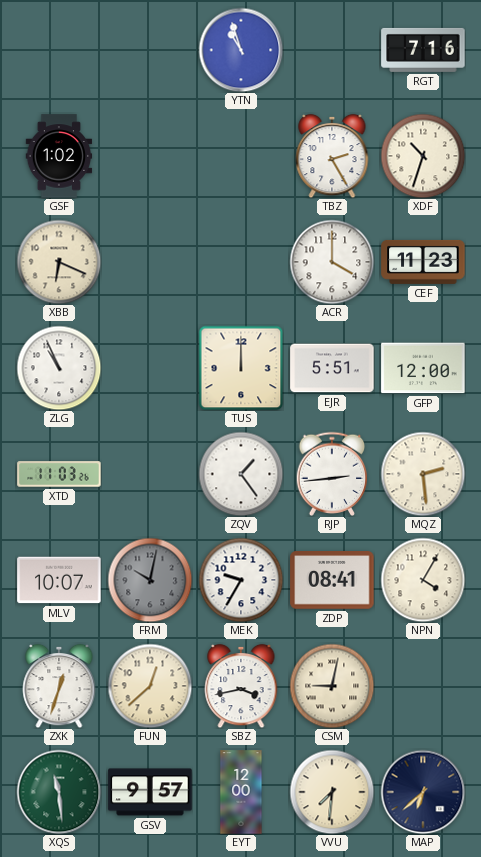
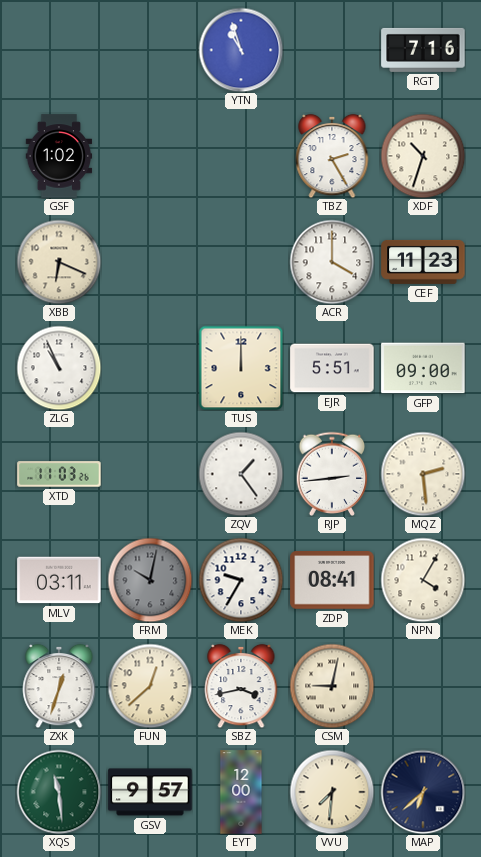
GFP: 12:00 -> 09:00 (423, 368)
MLV: 10:07 -> 03:11 (59, 580)
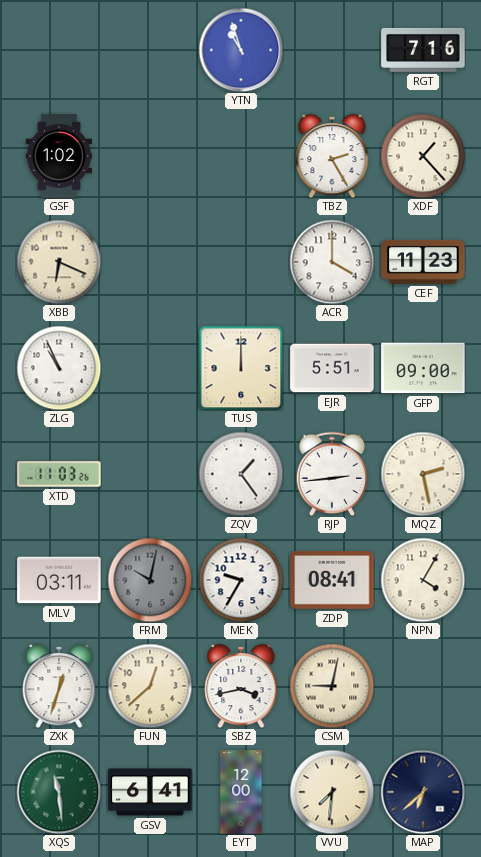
XDF: 10:33 -> 1:23 (423, 156)
MQZ: 2:29 -> 2:28 (423, 474)
GSV: 9:57 -> 6:41 (150, 792)
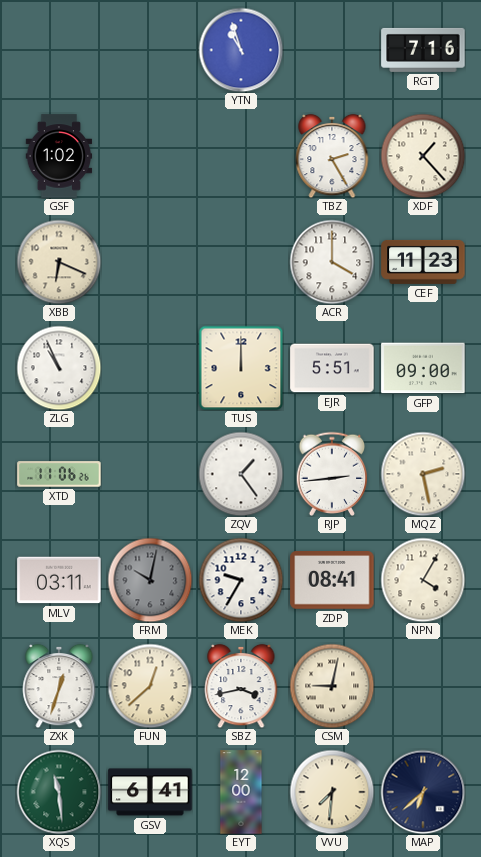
XTD: 11:03 -> 11:06 (59, 474)
